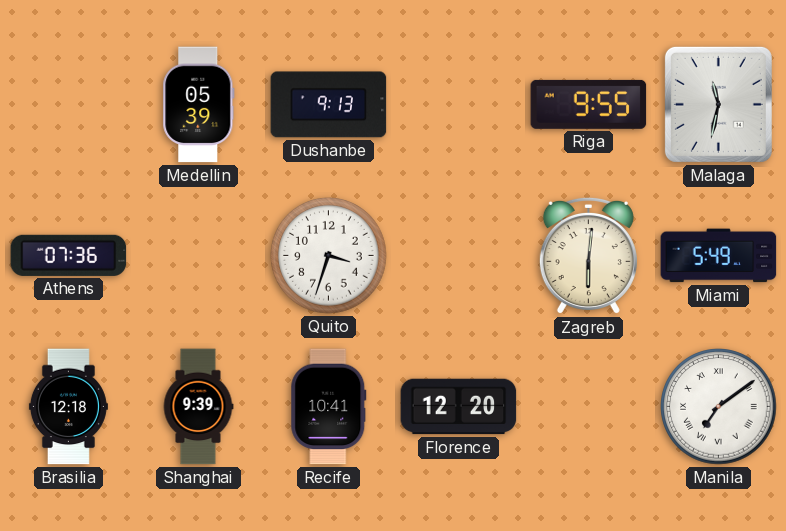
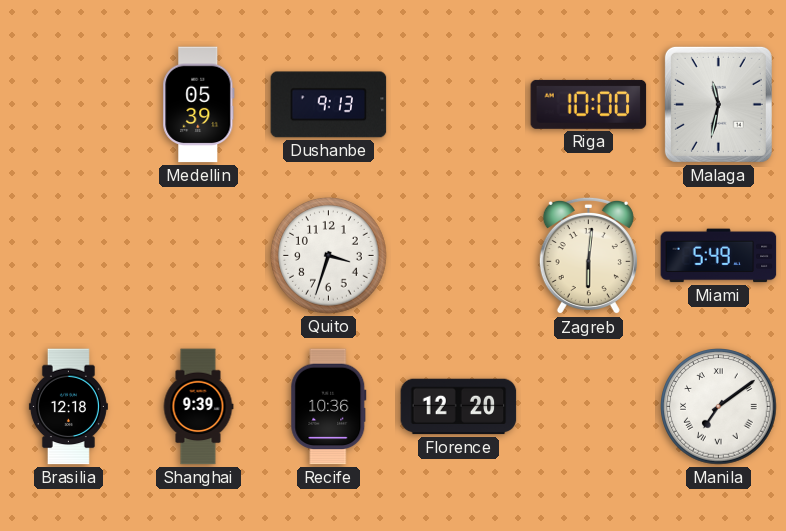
Riga: 9:55 -> 10:00 (589, 104)
Athens: 07:36 -> none (69, 255)
Recife: 10:41 -> 10:36 (329, 407)
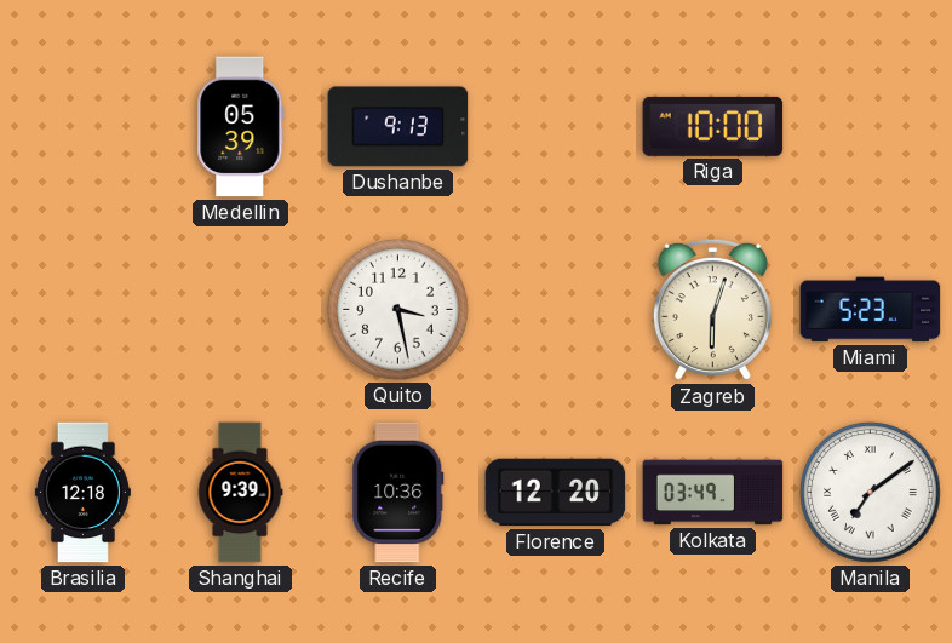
Malaga: 11:32 -> none (718, 104)
Quito: 3:33 -> 3:28 (398, 310)
Zagreb: 6:01 -> 6:03 (712, 310)
Miami: 5:49 -> 5:23 (871, 310)
Kolkata: none -> 03:49 (713, 493)
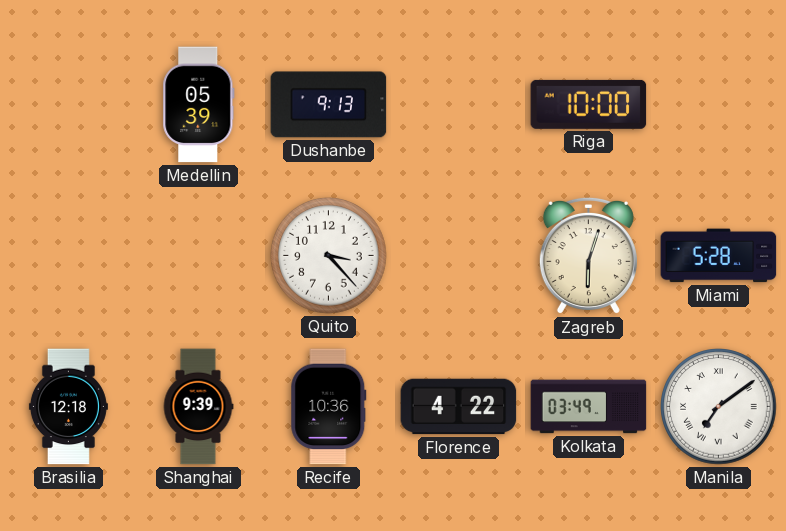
Quito: 3:28 -> 3:23 (329, 256)
Miami: 5:23 -> 5:28 (719, 256)
Florence: 12:20 -> 4:22 (459, 407)
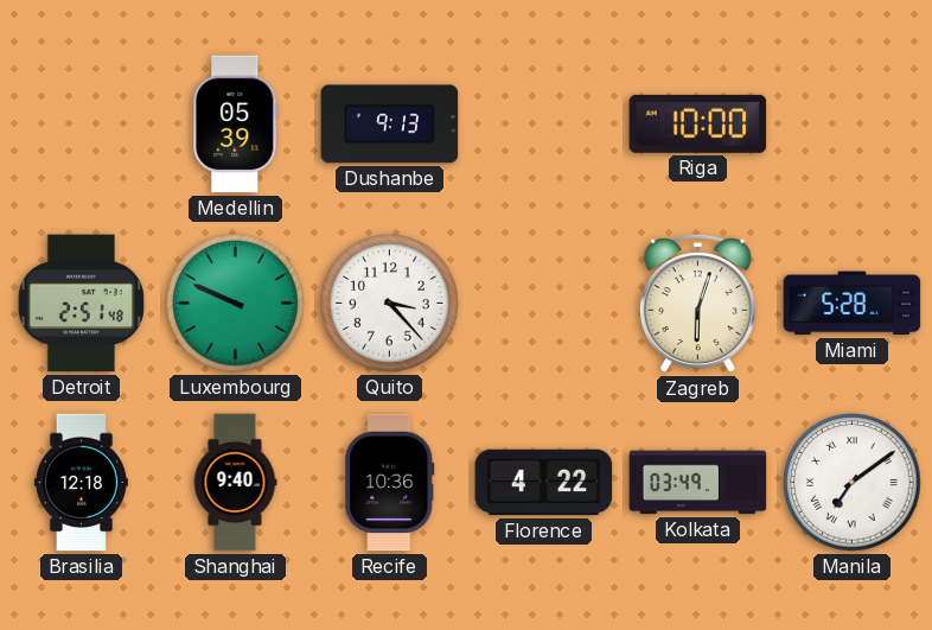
Detroit: none -> 2:51 (81, 304)
Luxembourg: none -> 9:49 (236, 304)
Shanghai: 9:39 -> 9:40 (235, 483)
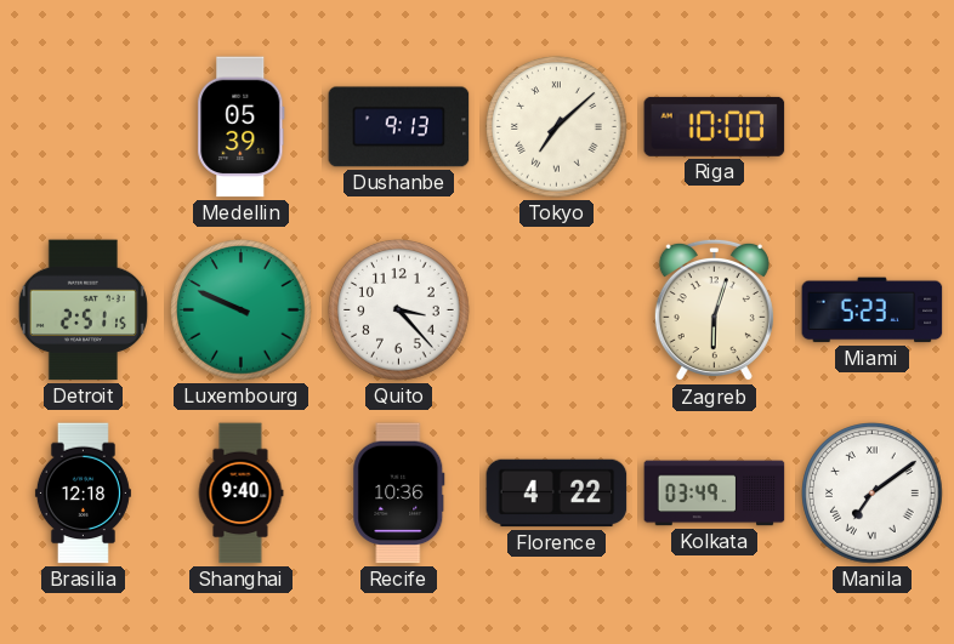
Tokyo: none -> 7:08 (557, 127)
Detroit: 2:51:48 -> 2:51:15 (83, 310)
Miami: 5:28 -> 5:23 (873, 310)
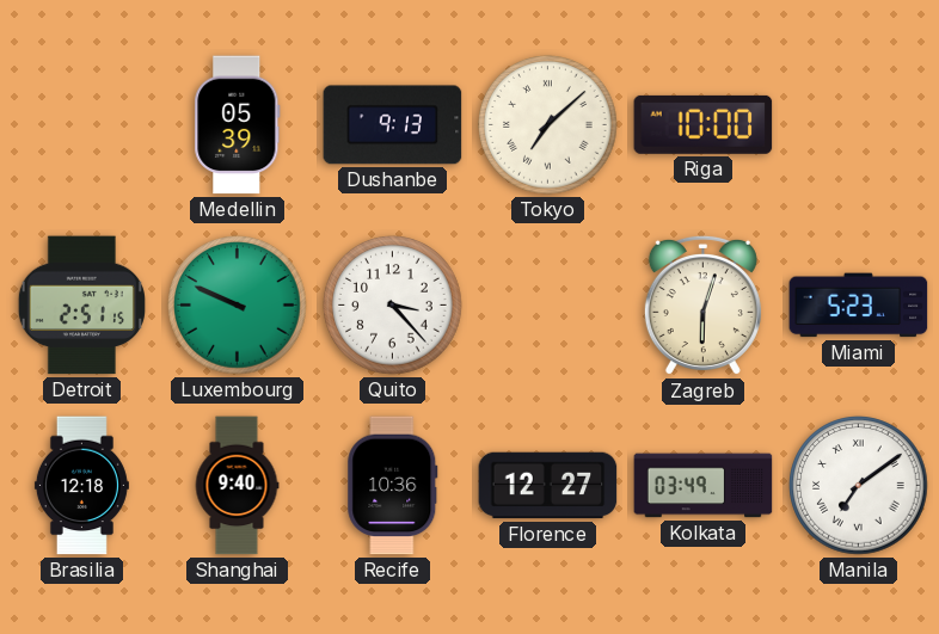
Florence: 4:22 -> 12:27 (548, 486)
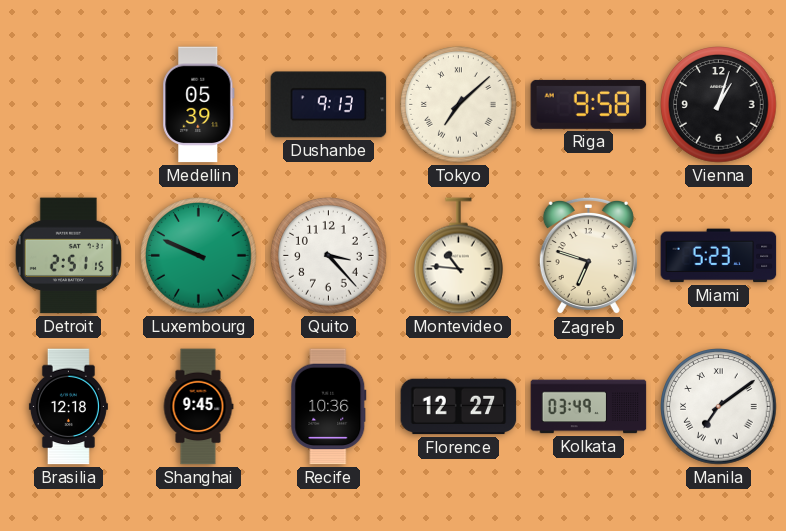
Riga: 10:00 -> 9:58 (589, 104)
Vienna: none -> 1:03 (719, 105)
Montevideo: none -> 10:46 (459, 256)
Zagreb: 6:03 -> 6:48 (588, 256)
Shanghai: 9:40 -> 9:45 (198, 407)
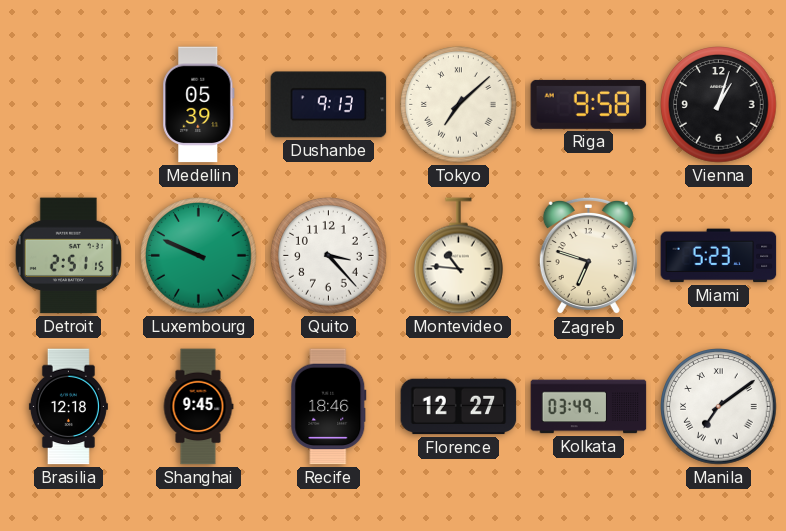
Recife: 10:36 -> 18:46 (329, 407)
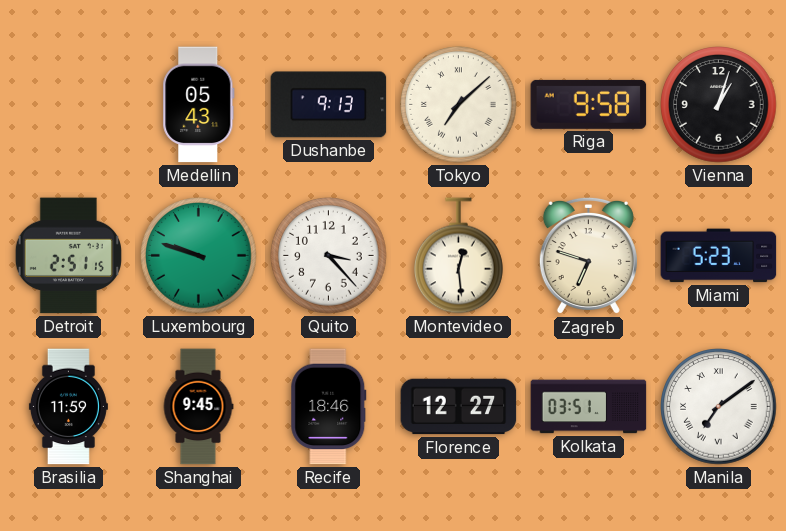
Medellin: 05:39 -> 05:43 (199, 105)
Luxembourg: 9:49 -> 9:48 (199, 256)
Montevideo: 10:46 -> 12:29 (459, 256)
Brasilia: 12:18 -> 11:59 (68, 407)
Kolkata: 03:49 -> 03:51 (589, 407)
